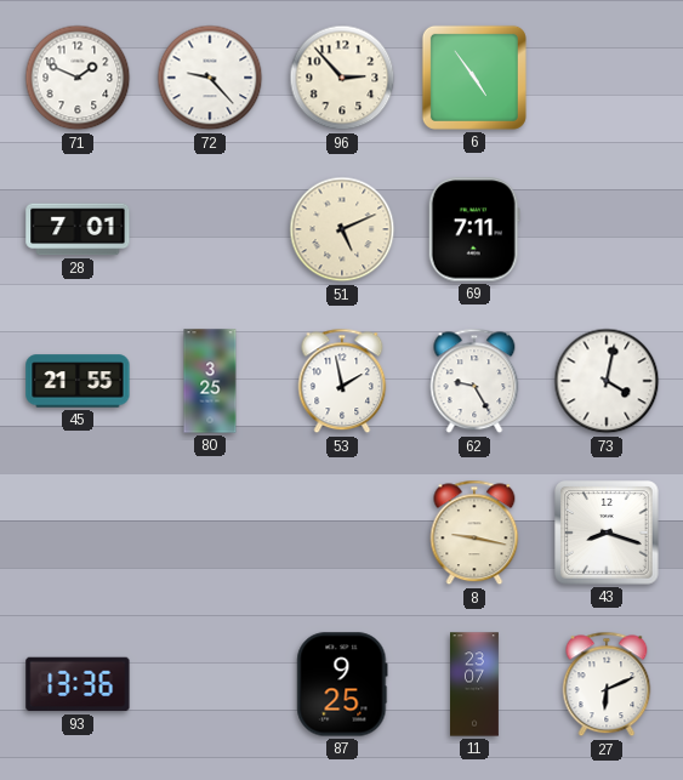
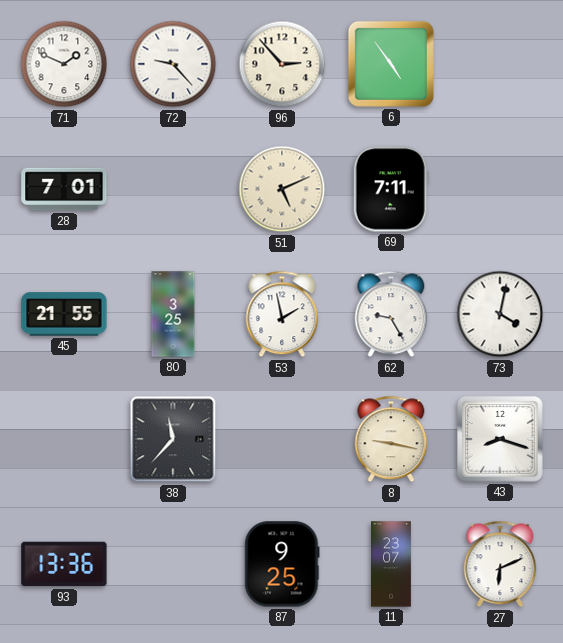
38: none -> 11:37 (173, 439)
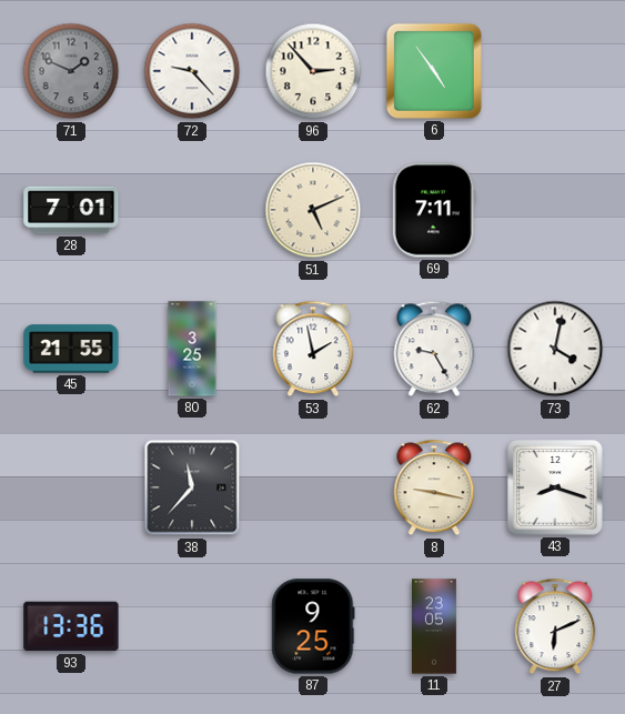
71 dial: white -> grey (71, 71)
11: 23:07 -> 23:05 (435, 626)
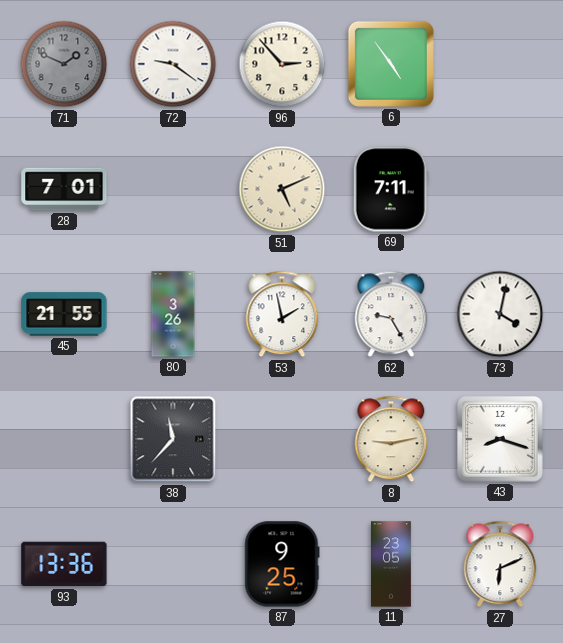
72: 9:23 -> 9:21 (173, 64)
80: 3:25 -> 3:26 (173, 314)
8: 9:17 -> 9:13 (391, 439)
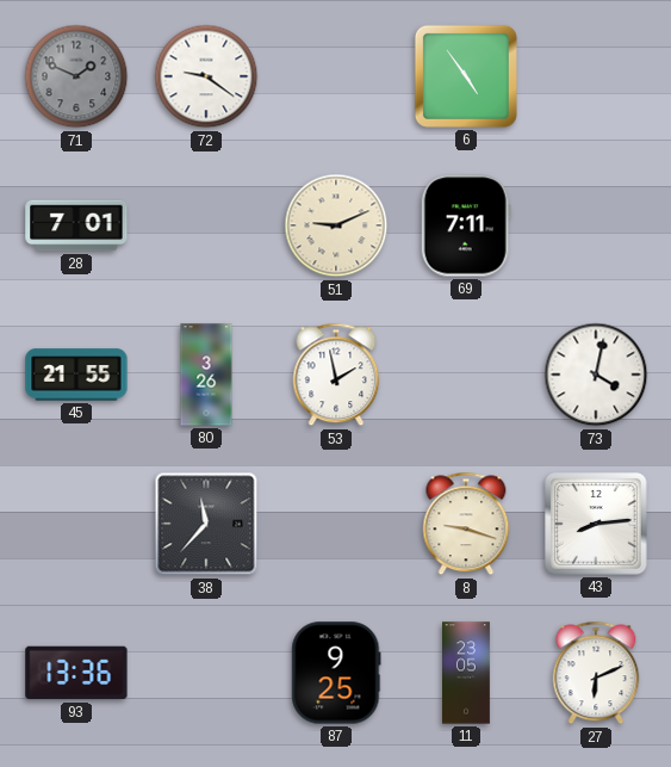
96: 2:53 -> none (282, 64)
51: 5:11 -> 9:11 (336, 225)
62: 9:25 -> none (391, 314)
8: 9:13 -> 9:18 (466, 524)
43: 8:18 -> 8:14 (596, 524)
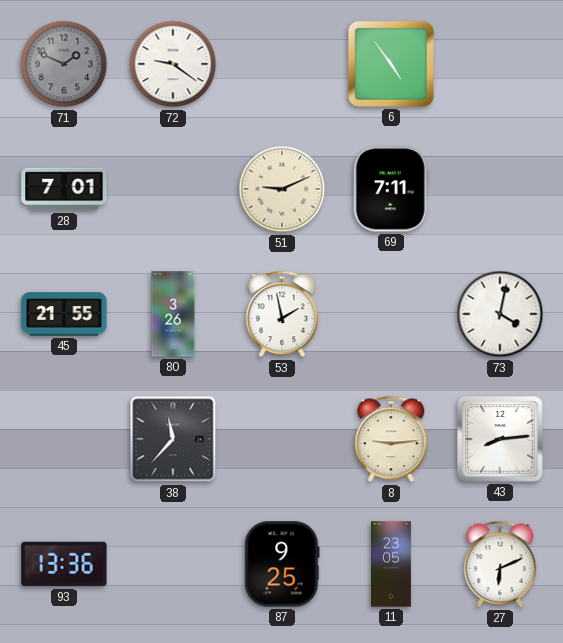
8: 9:18 -> 9:14 (391, 439)
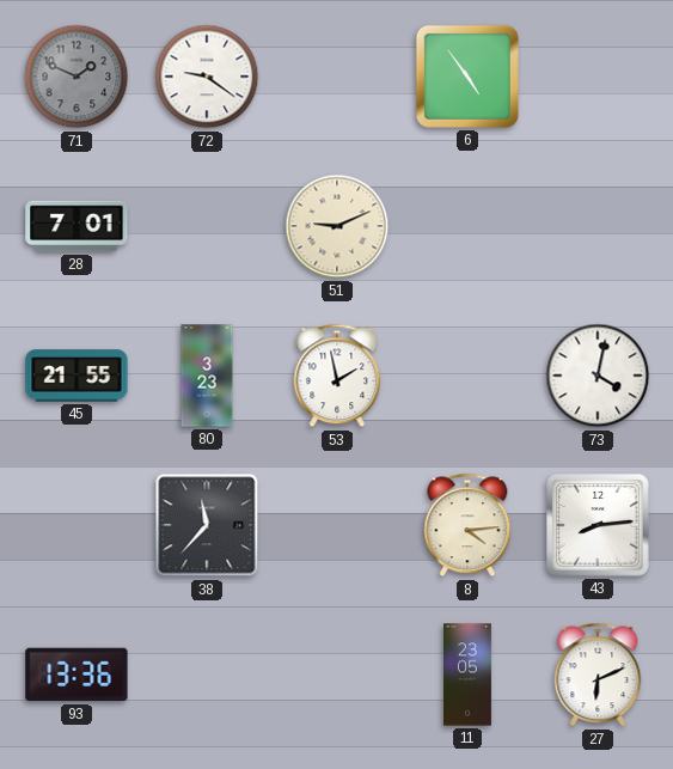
69: 7:11 -> none (391, 189)
80: 3:26 -> 3:23 (207, 376)
8: 9:14 -> 4:14 (467, 525)
87: 9:25 -> none (282, 564)
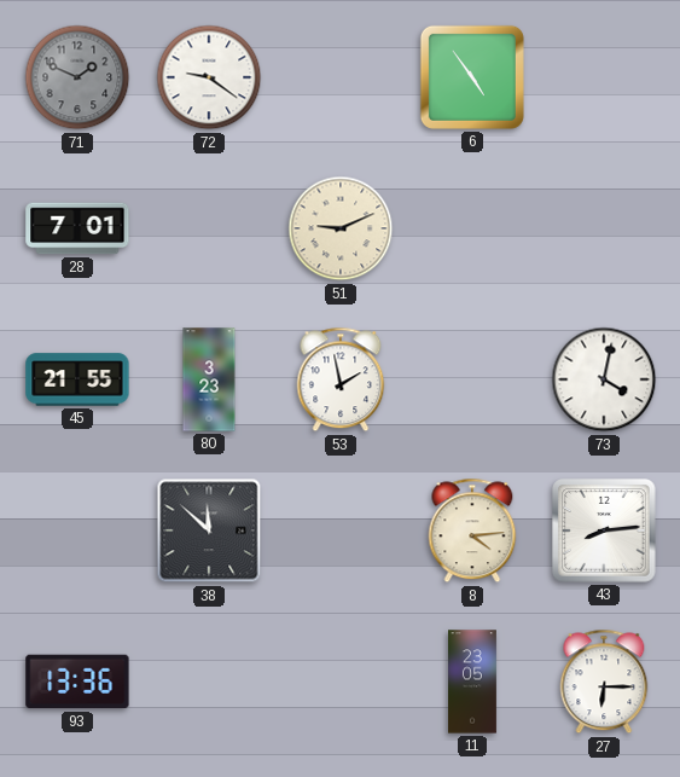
38: 11:37 -> 11:52 (209, 530)
27: 6:11 -> 6:15 (604, 682)
